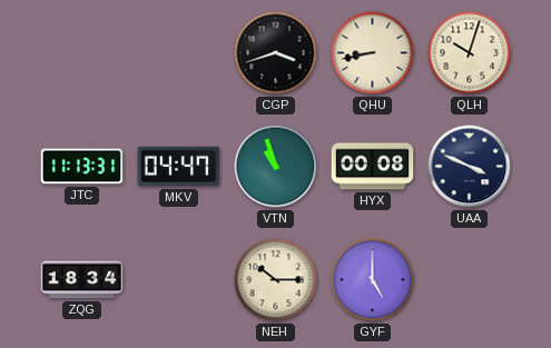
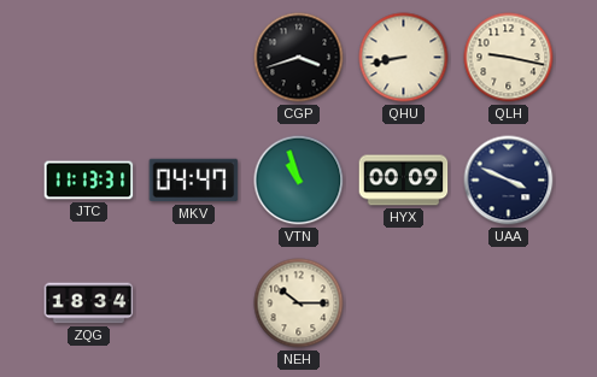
QLH: 10:03 -> 9:17 (509, 58)
HYX: 00:08 -> 00:09 (404, 181)
GYF: 5:00 -> none (373, 280)
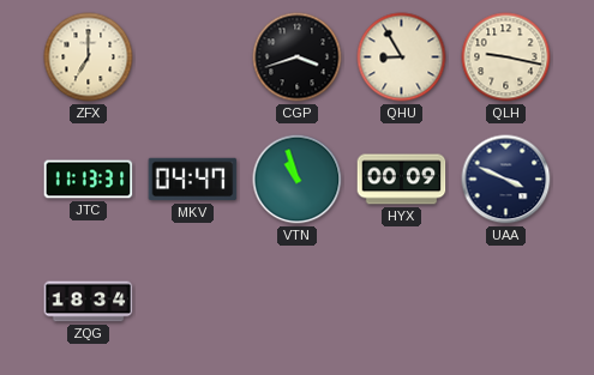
ZFX: none -> 7:00 (89, 58)
QHU: 8:43 -> 8:55 (402, 58)
NEH: 10:15 -> none (299, 304)
